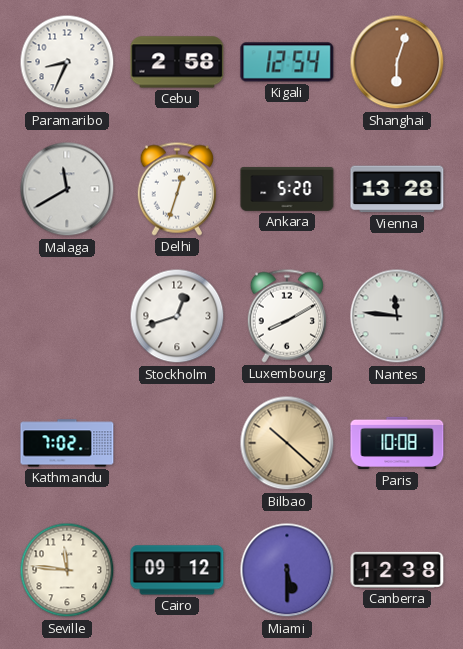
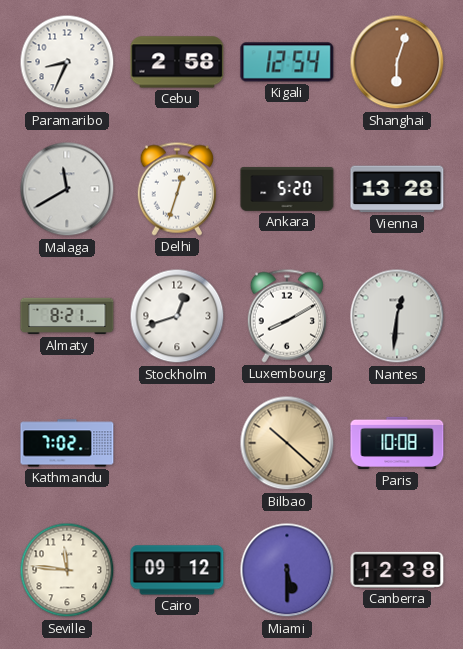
Almaty: none -> 8:21 (67, 316)
Nantes: 11:46 -> 12:31 (397, 316)
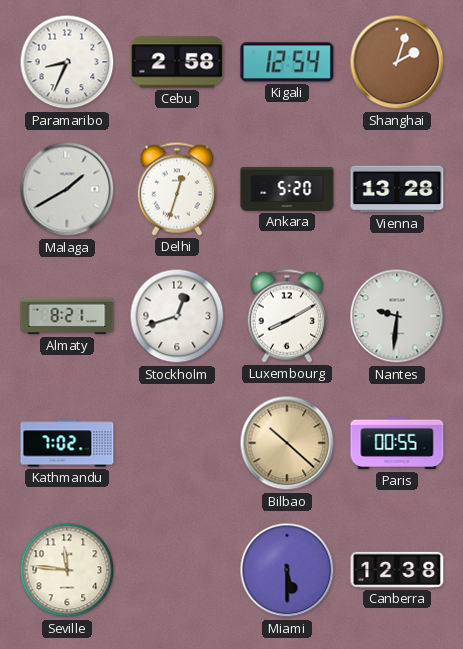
Shanghai: 6:03 -> 2:03 (397, 62)
Malaga: 11:40 -> 1:40 (67, 189)
Nantes: 12:31 -> 9:31 (397, 316)
Paris: 10:08 -> 00:55 (397, 443)
Cairo: 09:12 -> none (177, 570)
